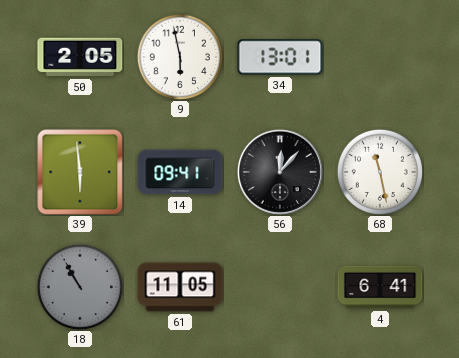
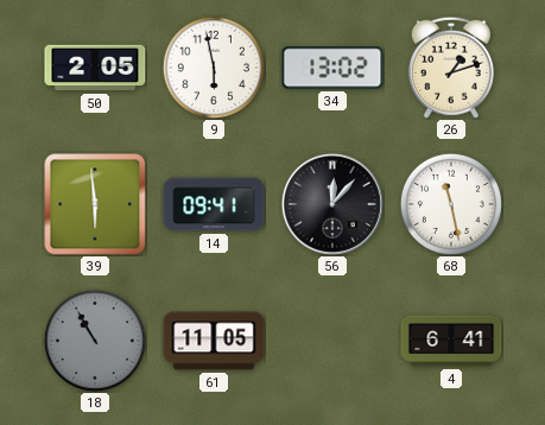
34: 13:01 -> 13:02 (332, 68)
26: none -> 1:12 (451, 68)
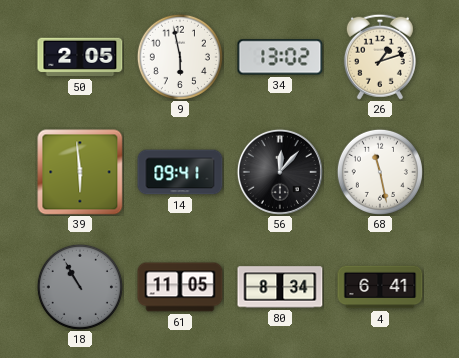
80: none -> 8:34 (280, 287)
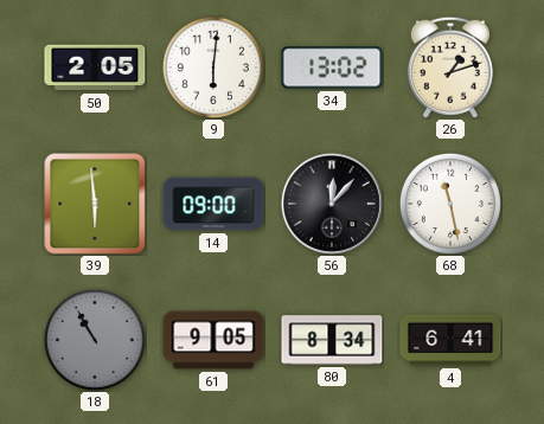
9: 5:58 -> 6:01 (213, 68)
14: 09:41 -> 09:00 (213, 204)
61: 11:05 -> 9:05 (213, 340)
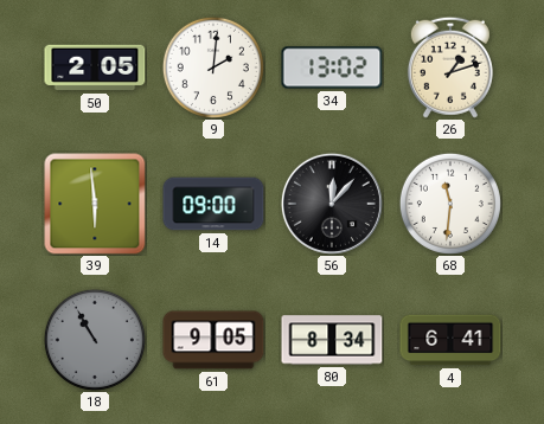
9: 6:01 -> 2:01 (213, 68)
68: 11:28 -> 11:31 (450, 204)
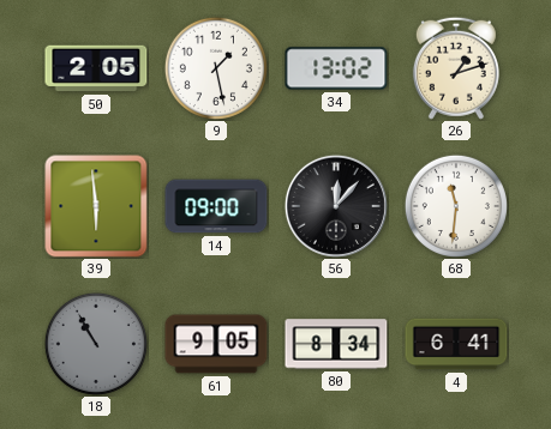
9: 2:01 -> 1:28 (216, 68)
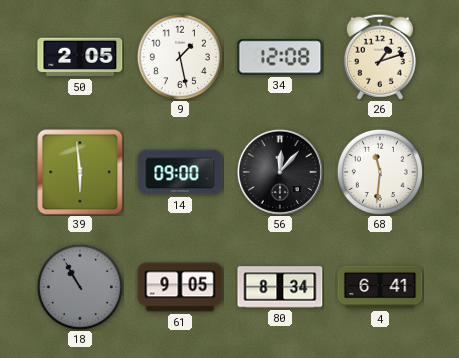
34: 13:02 -> 12:08 (280, 57)
